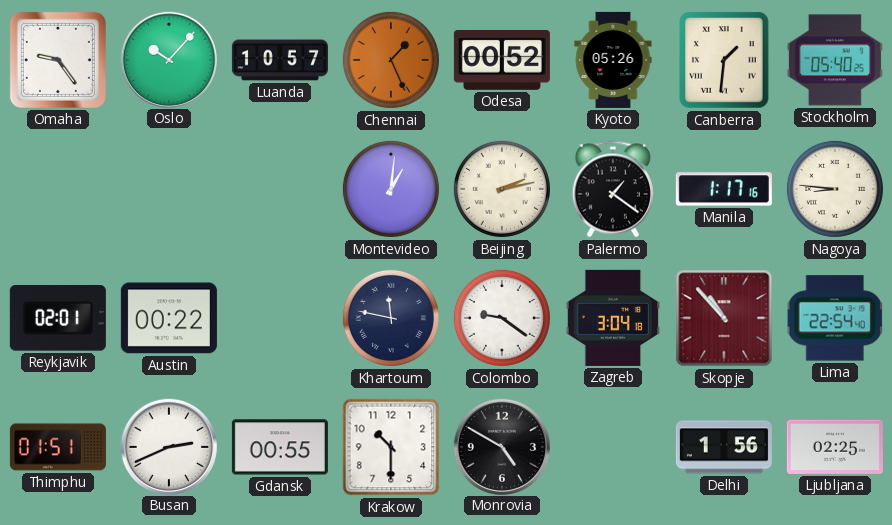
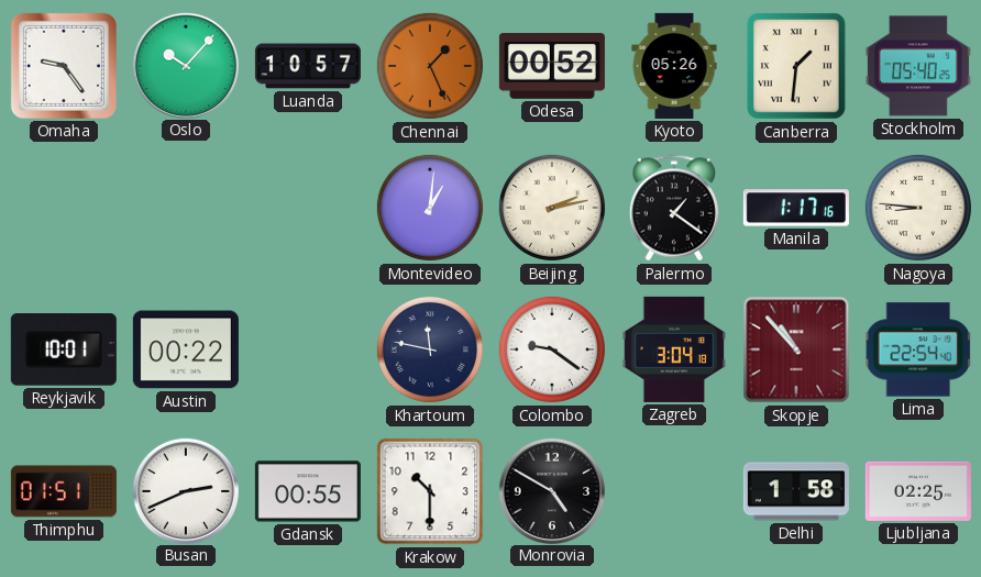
Reykjavik: 02:01 -> 10:01 (64, 351)
Delhi: 1:56 -> 1:58 (796, 491)
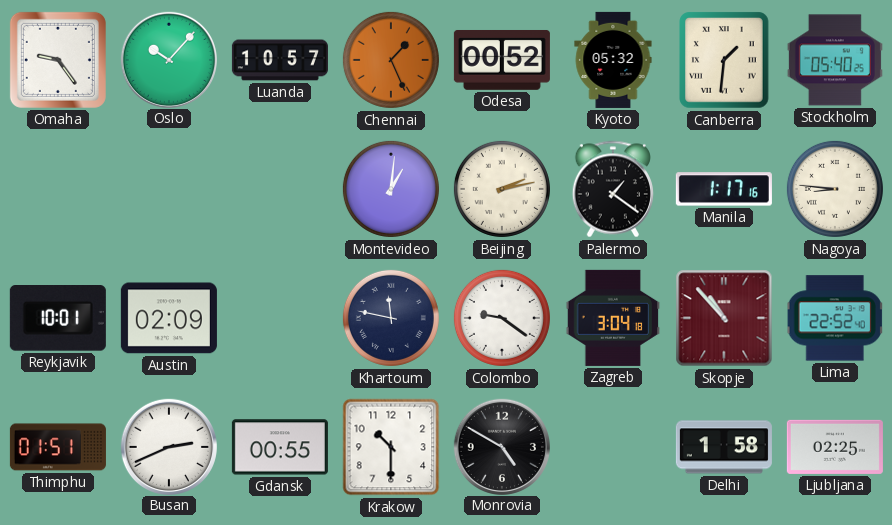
Kyoto: 05:26 -> 05:32 (613, 60)
Austin: 00:22 -> 02:09 (169, 318)
Lima: 22:54 -> 22:52 (835, 318)
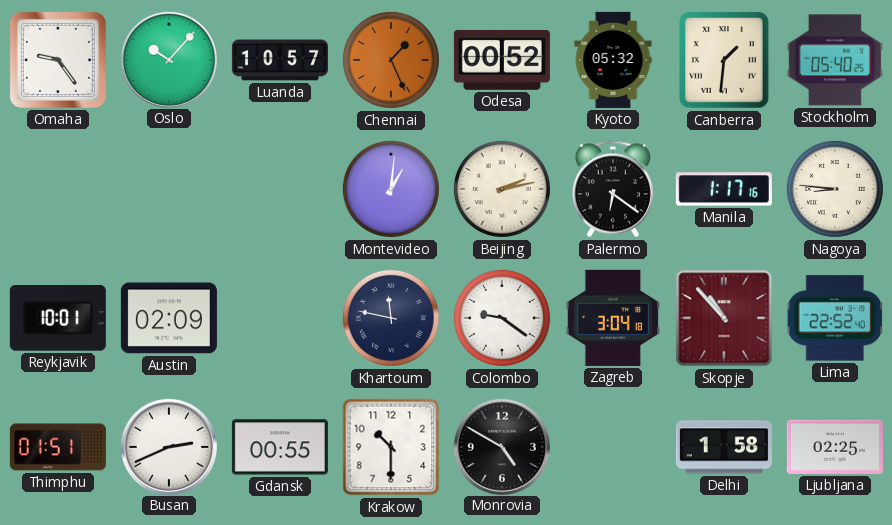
Palermo: 1:21 -> 6:21 (612, 189)
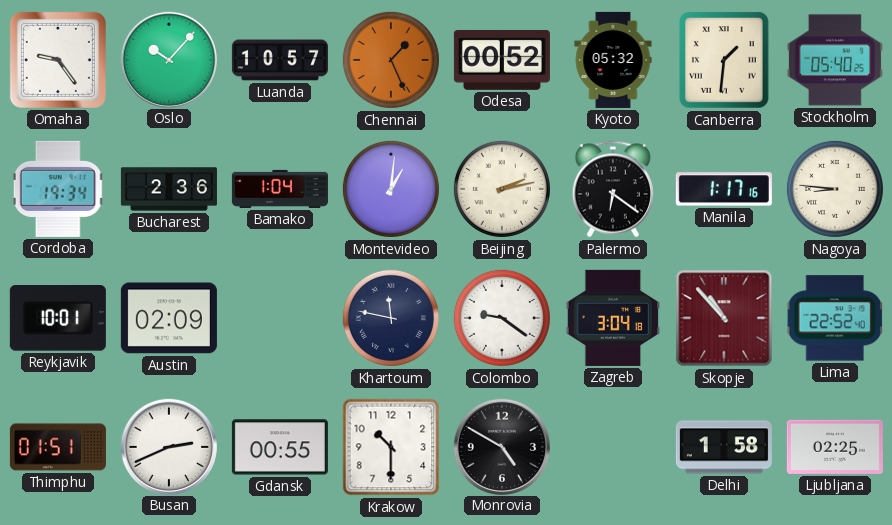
Cordoba: none -> 19:34 (58, 189)
Bucharest: none -> 2:36 (169, 189)
Bamako: none -> 1:04 (280, 189)
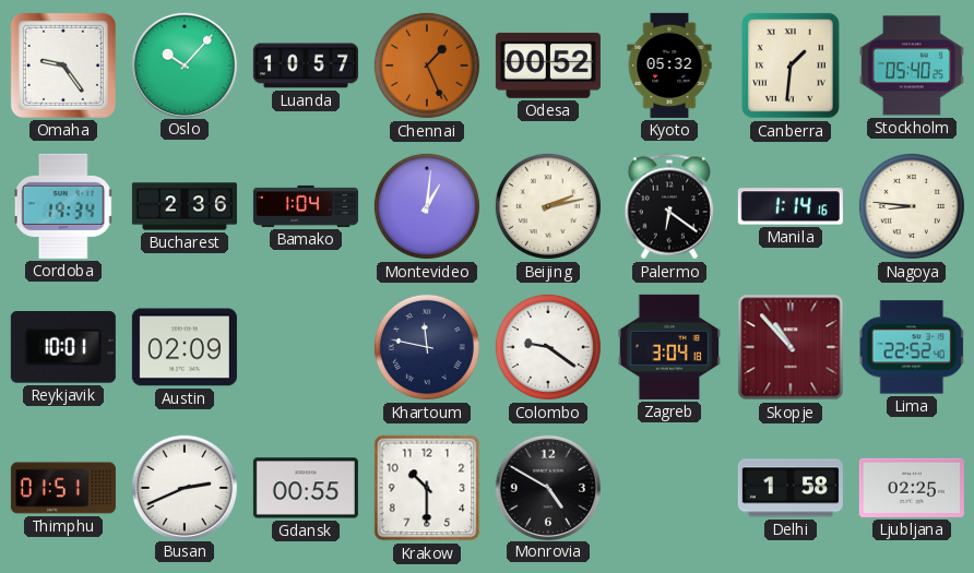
Manila: 1:17 -> 1:14 (791, 206)
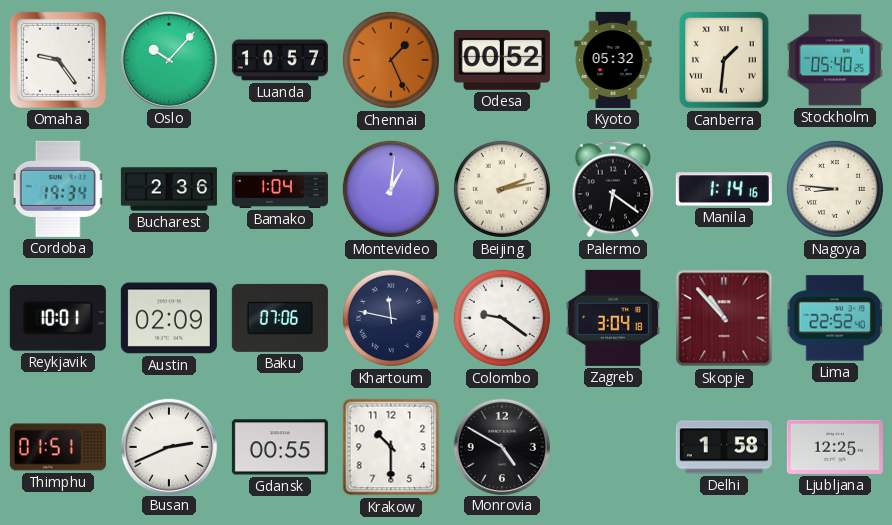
Baku: none -> 07:06 (280, 318)
Ljubljana: 02:25 -> 12:25 (835, 447)
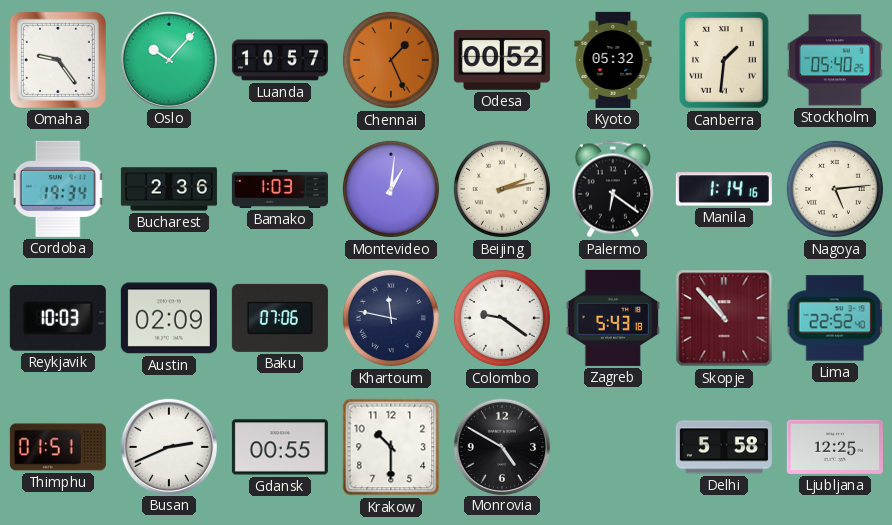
Bamako: 1:04 -> 1:03 (280, 189)
Nagoya: 8:46 -> 5:14 (835, 189)
Reykjavik: 10:01 -> 10:03 (58, 319)
Zagreb: 3:04 -> 5:43 (613, 318)
Delhi: 1:58 -> 5:58 (724, 447)
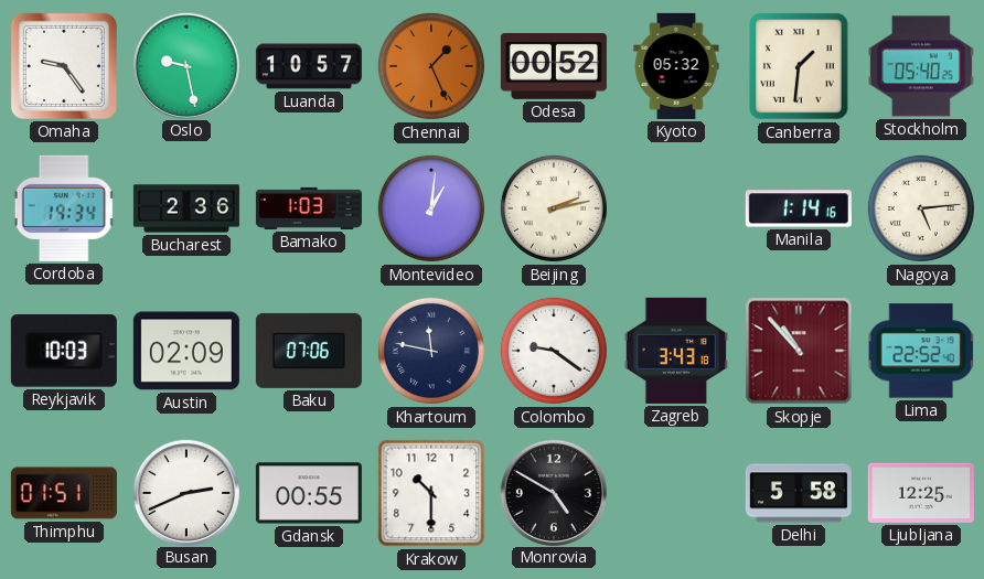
Oslo: 10:07 -> 9:28 (185, 65)
Palermo: 6:21 -> none (612, 189)
Zagreb: 5:43 -> 3:43 (676, 351)
